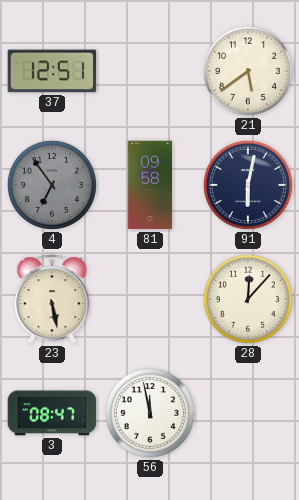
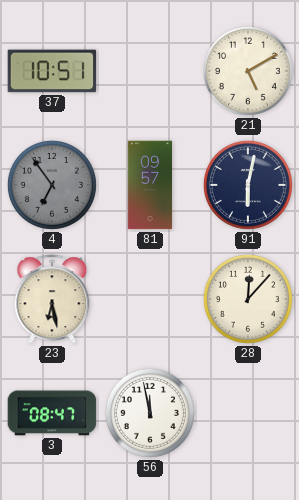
37: 12:51 -> 10:51 (52, 71)
21: 5:39 -> 5:10 (248, 71)
81: 09:58 -> 09:57 (150, 185)
23: 5:28 -> 6:28 (52, 300)
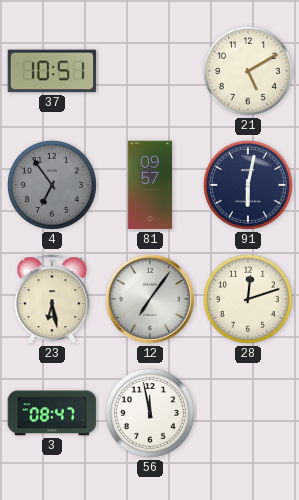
12: none -> 7:06 (150, 299)
28: 12:07 -> 12:12 (248, 299)
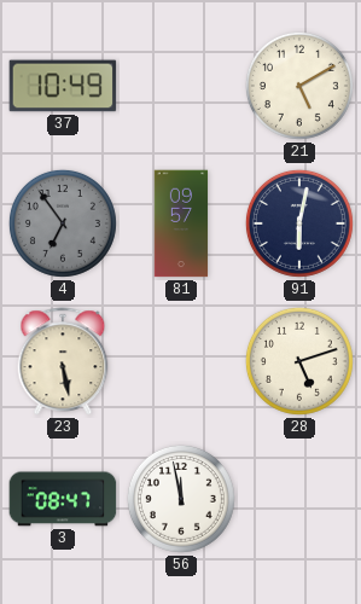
37: 10:51 -> 10:49 (63, 86)
23: 6:28 -> 5:28 (63, 362)
12: 7:06 -> none (150, 299)
28: 12:12 -> 5:12 (299, 361)
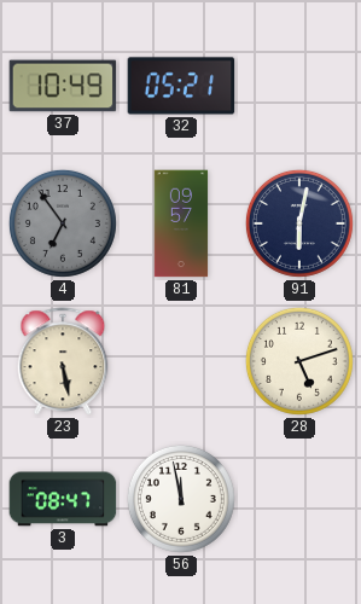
32: none -> 05:21 (181, 86)
21: 5:10 -> none (299, 86)
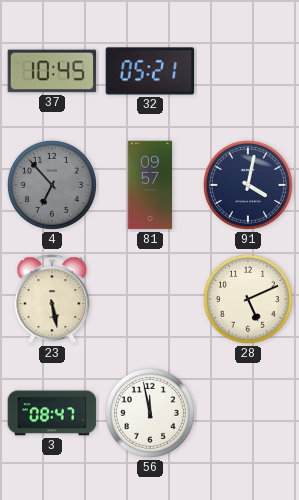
37: 10:49 -> 10:45 (52, 71)
4: 6:54 -> 6:53 (52, 185)
91: 6:02 -> 4:02 (248, 185)
28: 5:12 -> 5:11 (248, 299)
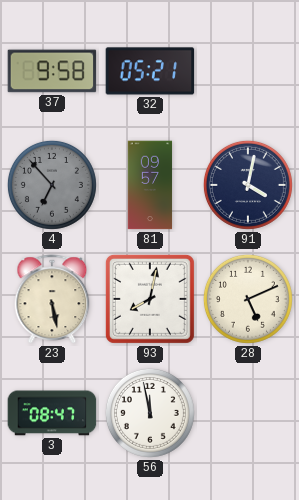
37: 10:45 -> 9:58 (52, 71)
93: none -> 8:02 (150, 299)
